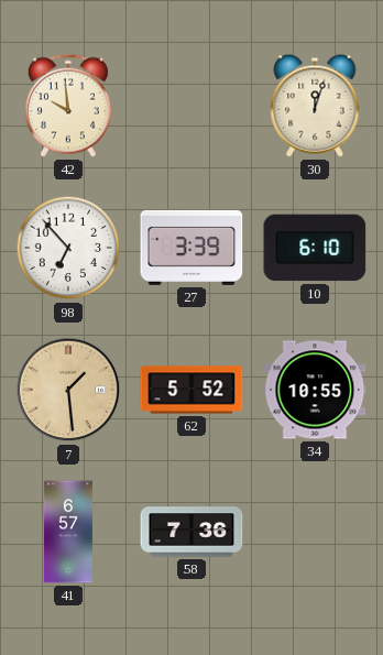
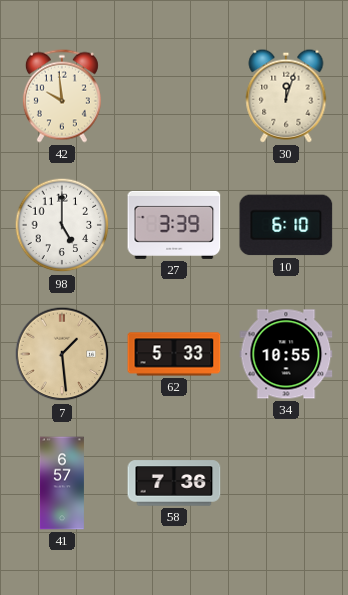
98: 6:53 -> 5:00 (62, 225)
62: 5:52 -> 5:33 (174, 354)
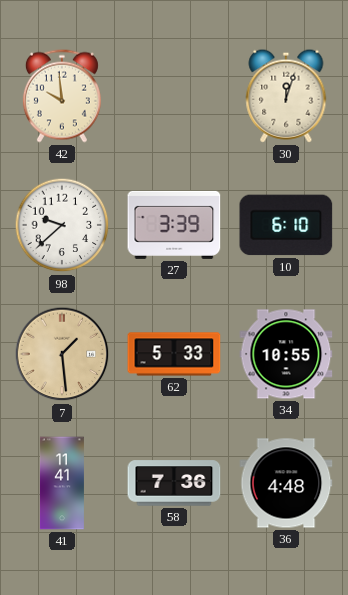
98: 5:00 -> 9:38 (62, 225)
41: 6:57 -> 11:41 (62, 483)
36: none -> 4:48 (286, 483)
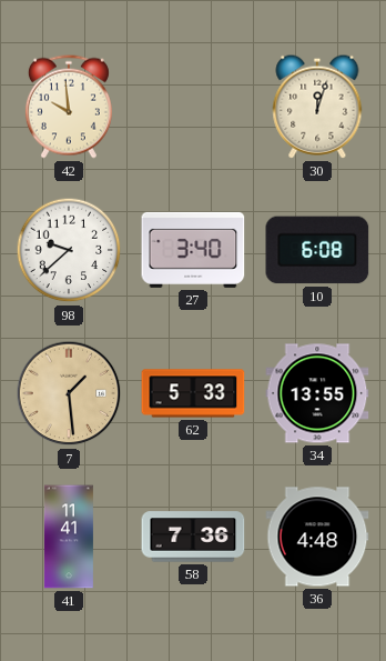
27: 3:39 -> 3:40 (193, 250)
10: 6:10 -> 6:08 (317, 250)
34: 10:55 -> 13:55 (317, 393)
